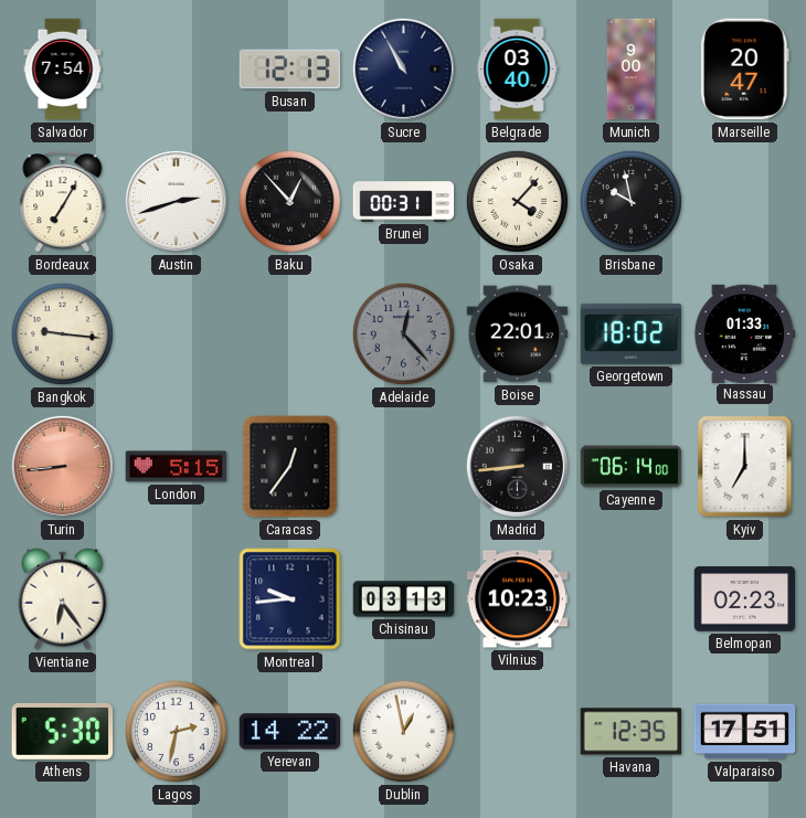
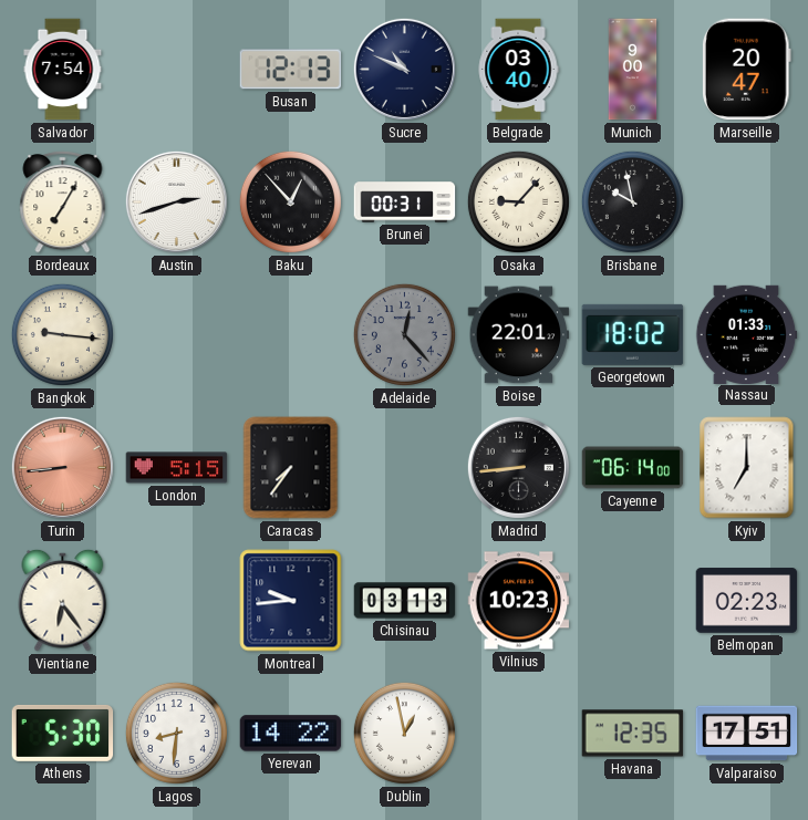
Sucre: 10:55 -> 10:49 (404, 69)
Osaka: 4:07 -> 9:07 (518, 201)
Caracas: 12:36 -> 7:36 (291, 468)
Lagos: 2:32 -> 8:31 (176, 733)
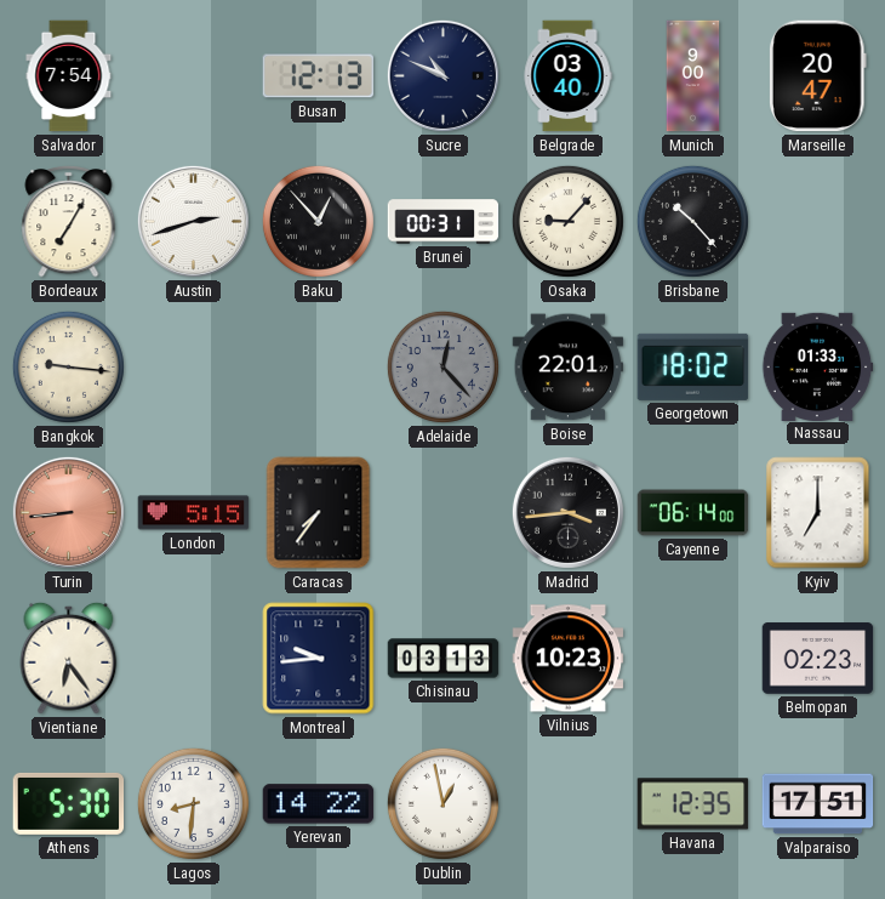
Brisbane: 9:58 -> 10:23 (692, 221)
Madrid: 8:44 -> 3:44 (567, 512)
